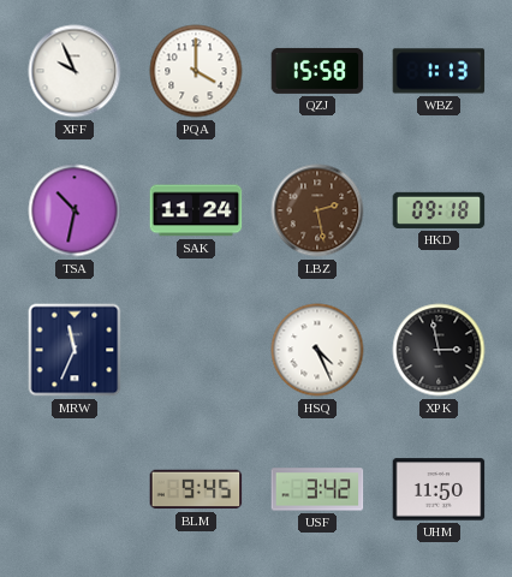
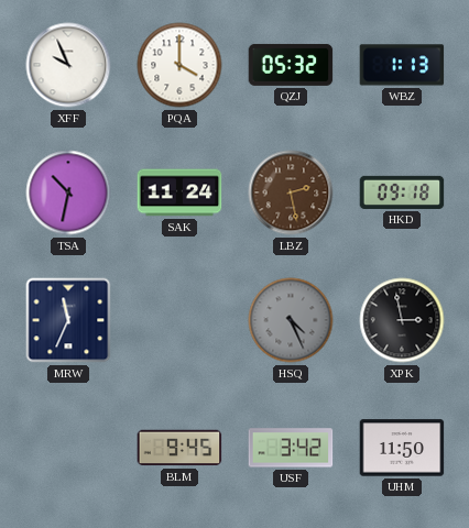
QZJ: 15:58 -> 05:32 (291, 65)
HSQ dial: white -> grey (291, 320)
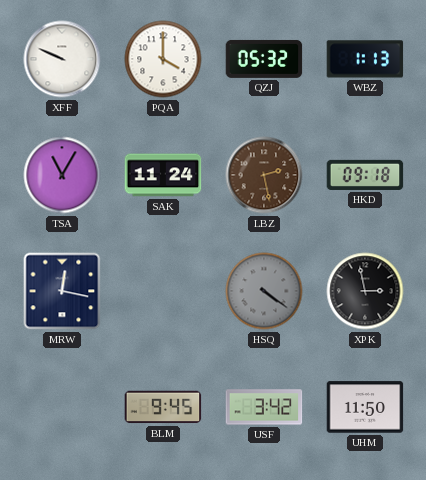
XFF: 9:56 -> 9:49 (62, 59)
TSA: 10:32 -> 11:05 (62, 175)
MRW: 11:34 -> 12:17 (62, 291)
HSQ: 4:26 -> 4:21 (264, 291)
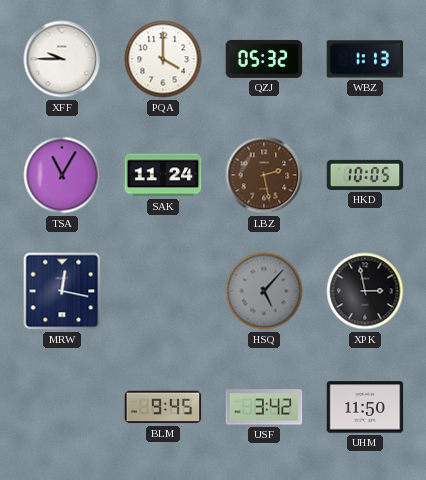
XFF: 9:49 -> 9:45 (62, 59)
HKD: 09:18 -> 10:05 (365, 175)
HSQ: 4:21 -> 5:07 (264, 291)
